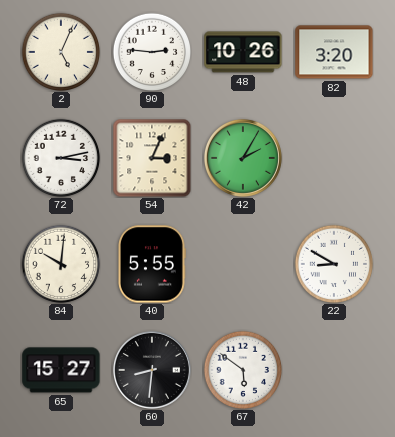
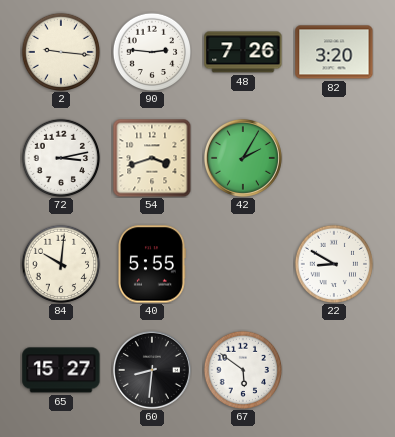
2: 5:04 -> 9:16 (61, 52)
48: 10:26 -> 7:26 (243, 52)
54: 3:04 -> 3:42 (152, 158)
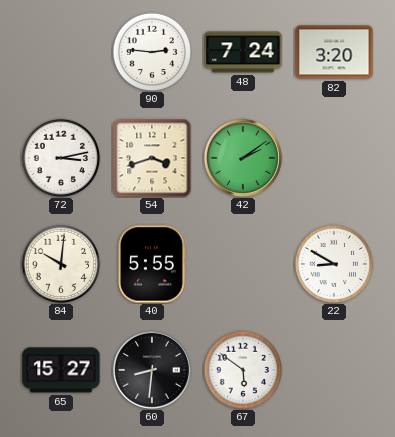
2: 9:16 -> none (61, 52)
48: 7:26 -> 7:24 (243, 52)
42: 2:05 -> 2:09 (243, 158)
